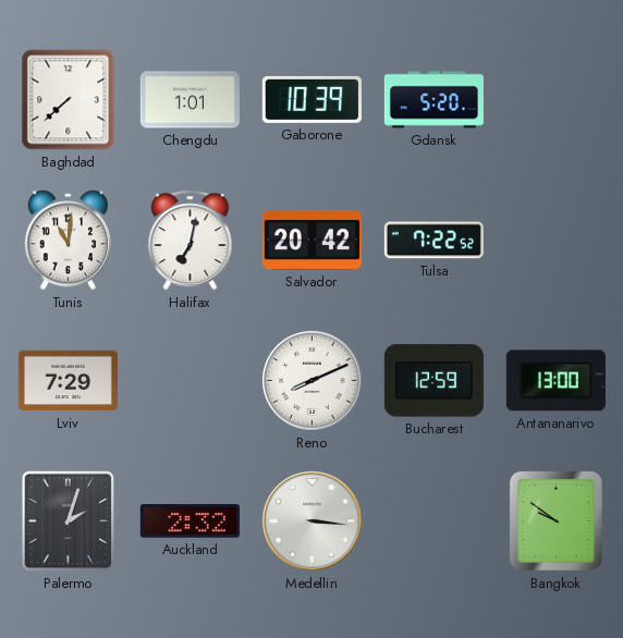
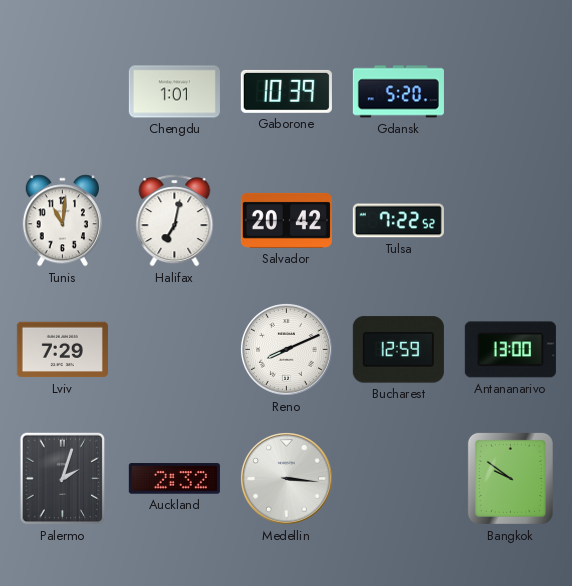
Baghdad: 7:38 -> none (69, 100)
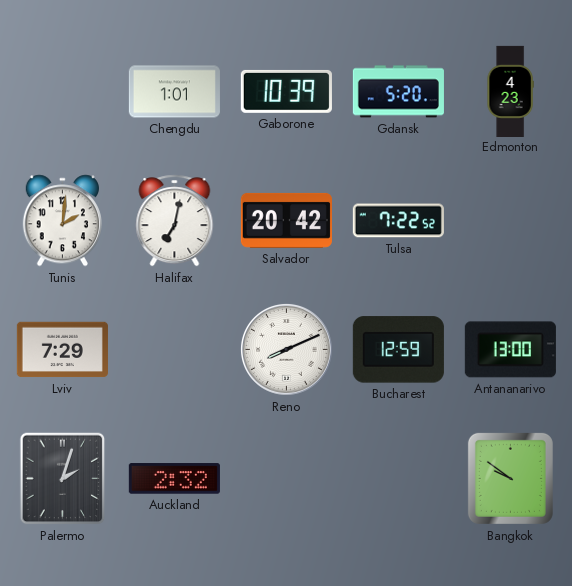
Edmonton: none -> 4:23 (510, 91)
Tunis: 11:01 -> 2:01 (62, 221)
Medellin: 3:16 -> none (287, 479)
